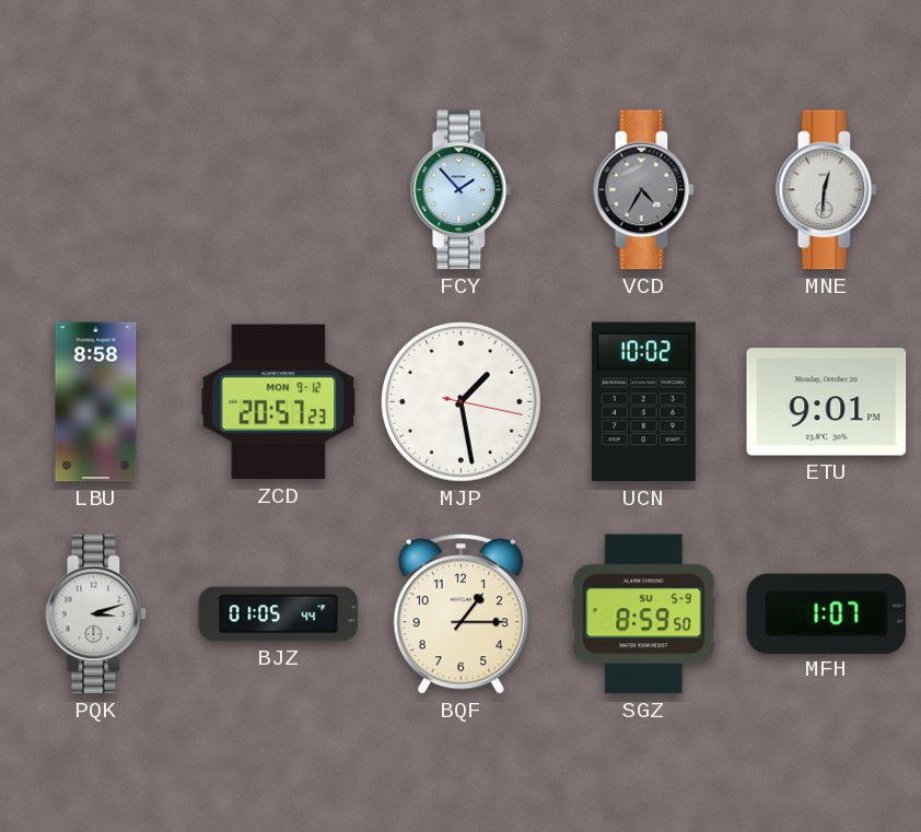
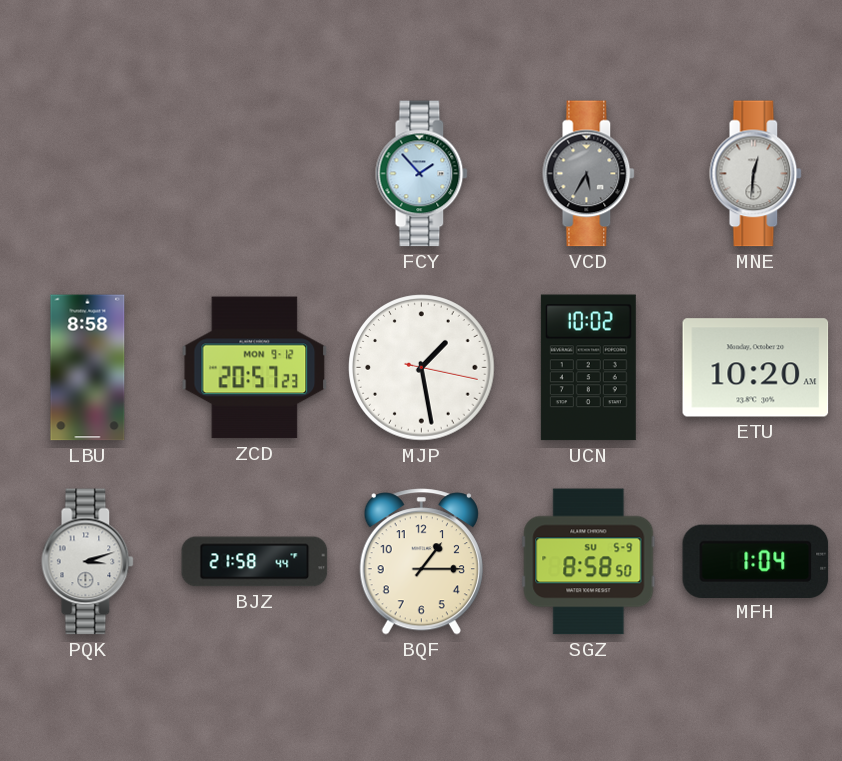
VCD: 4:35 -> 5:35 (589, 174)
ETU: 9:01 -> 10:20 (756, 368)
BJZ: 01:05 -> 21:58 (255, 562)
SGZ: 8:59 -> 8:58 (589, 562)
MFH: 1:07 -> 1:04 (756, 561)
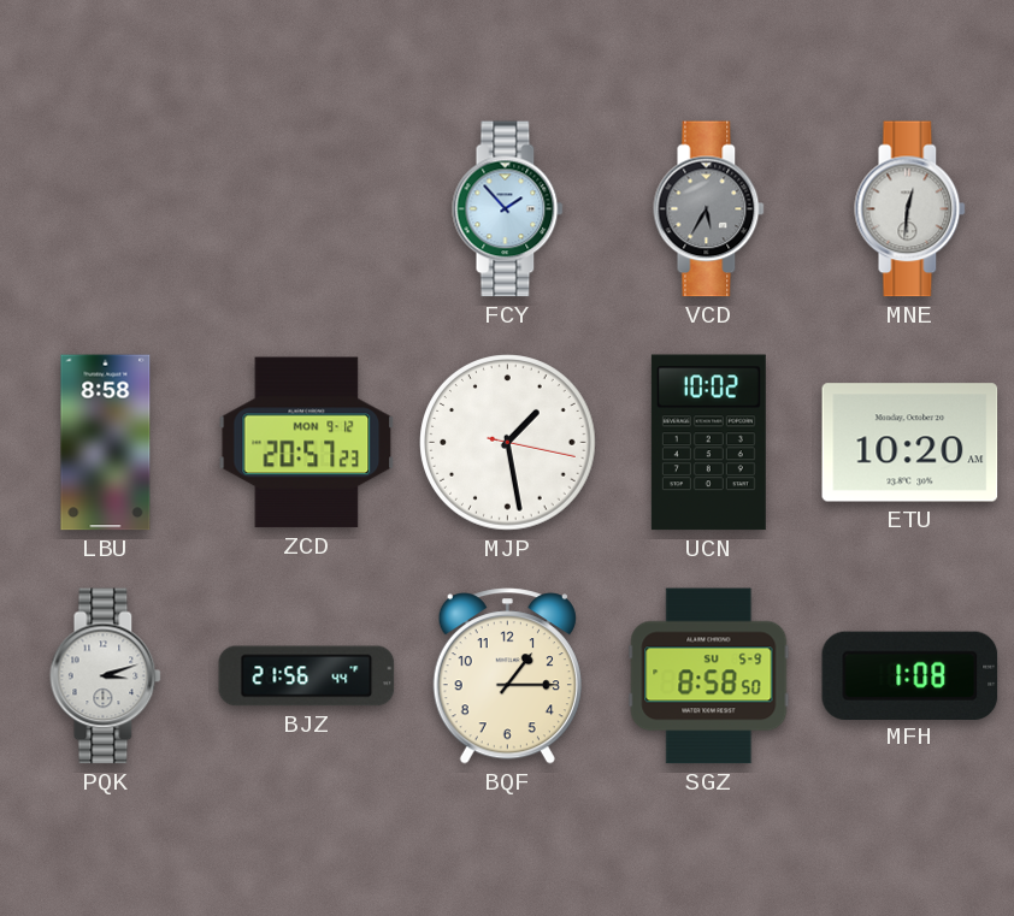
BJZ: 21:58 -> 21:56 (307, 676)
MFH: 1:04 -> 1:08 (910, 675)
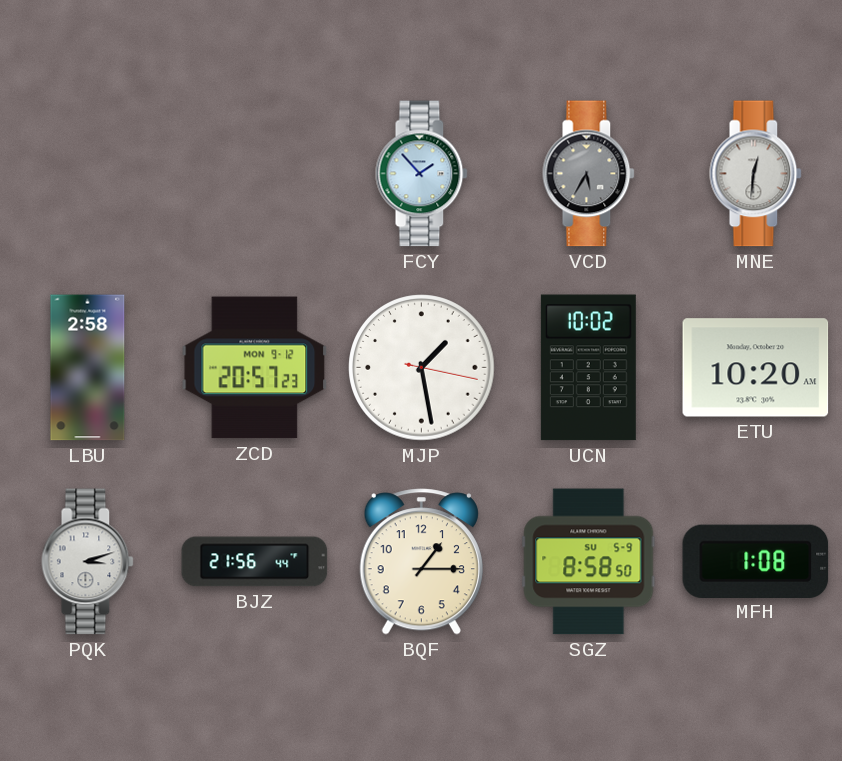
LBU: 8:58 -> 2:58 (88, 368)
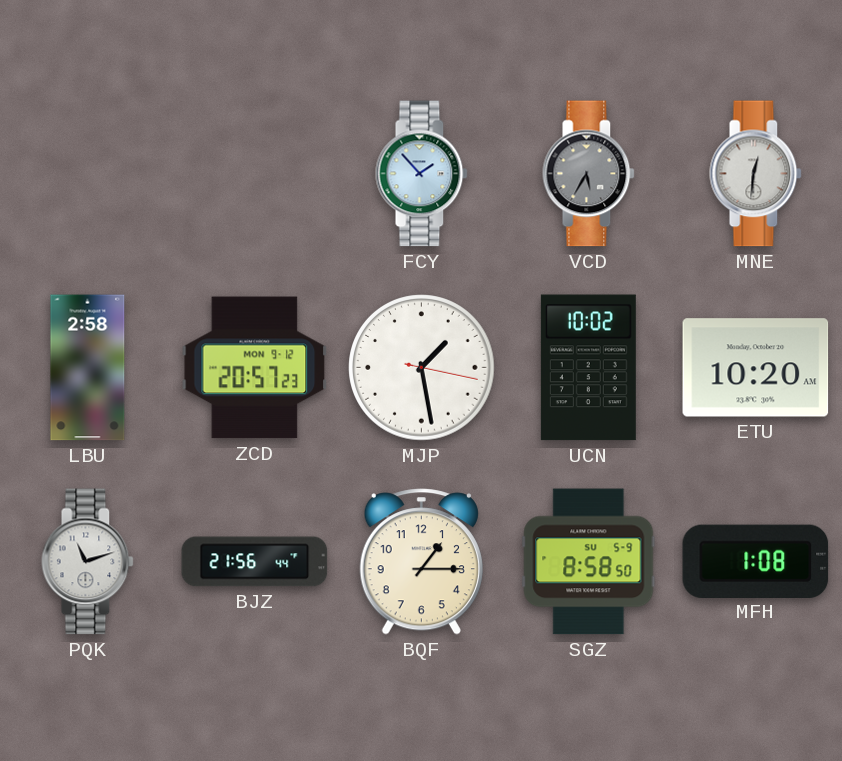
PQK: 3:12 -> 11:12 (88, 562)
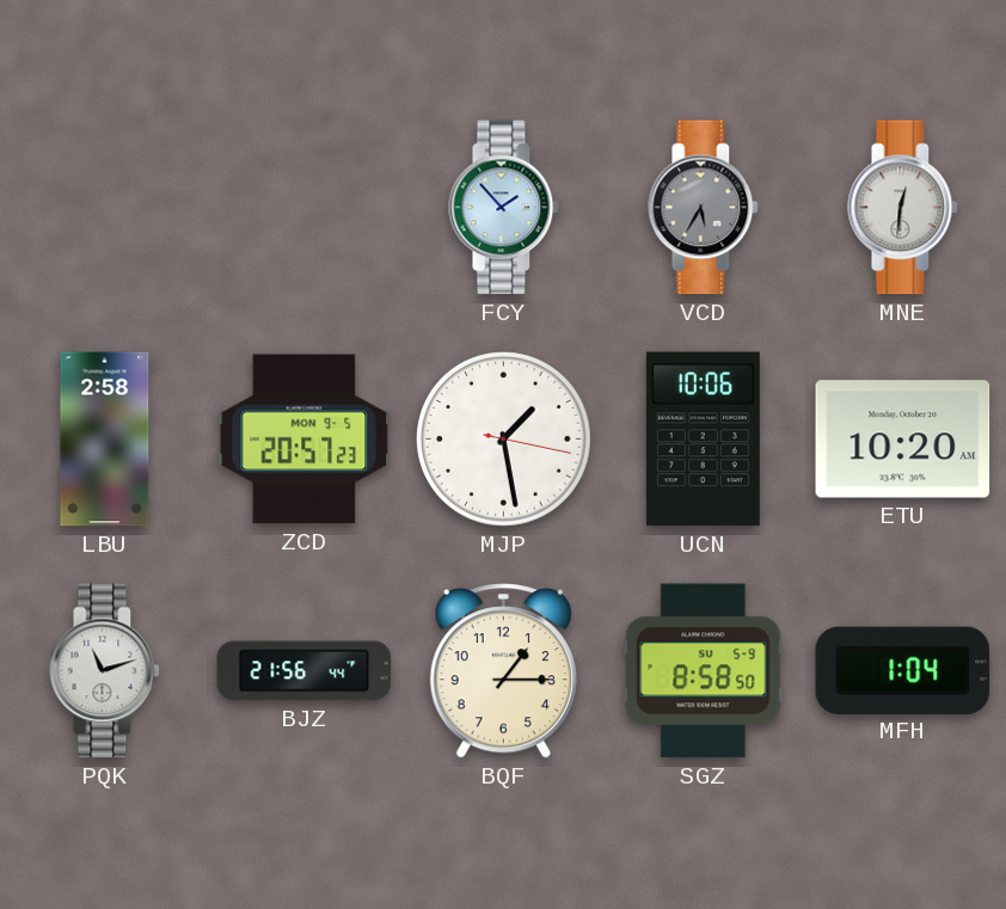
ZCD date: MON 9-12 -> MON 9-5 (305, 440)
UCN: 10:02 -> 10:06 (703, 440)
MFH: 1:08 -> 1:04 (903, 670)
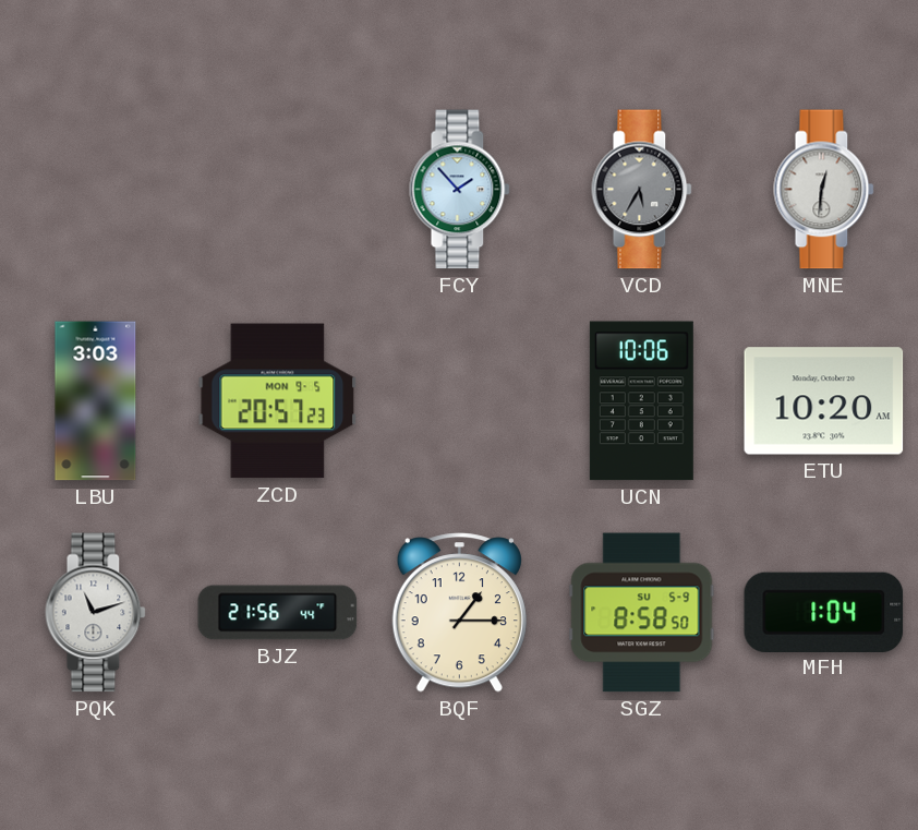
LBU: 2:58 -> 3:03 (96, 401)
MJP: 1:28 -> none (504, 440)
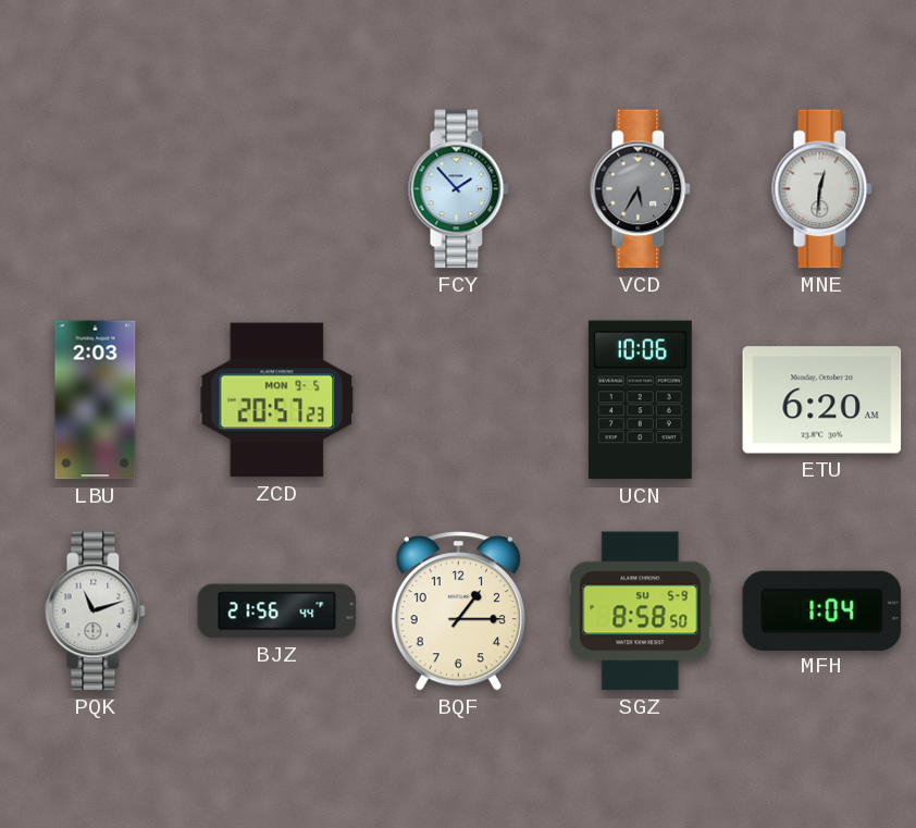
LBU: 3:03 -> 2:03 (96, 400)
ETU: 10:20 -> 6:20 (822, 400)
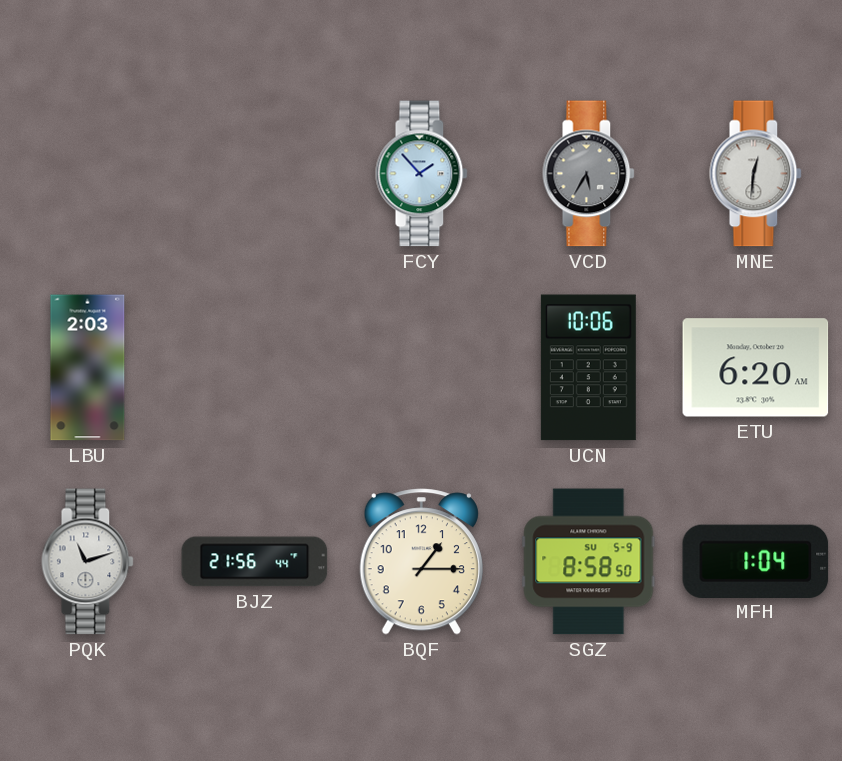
ZCD: 20:57 -> none (277, 400)
